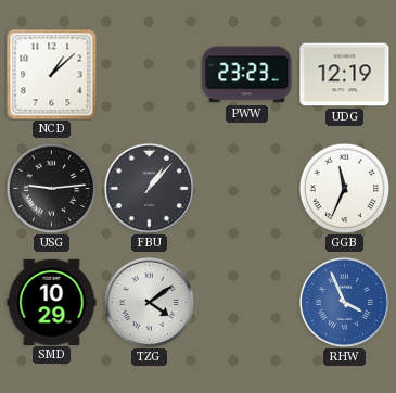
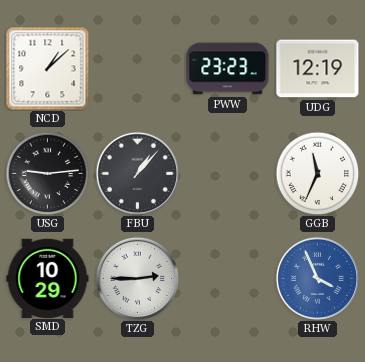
TZG: 4:09 -> 2:45 (137, 278)
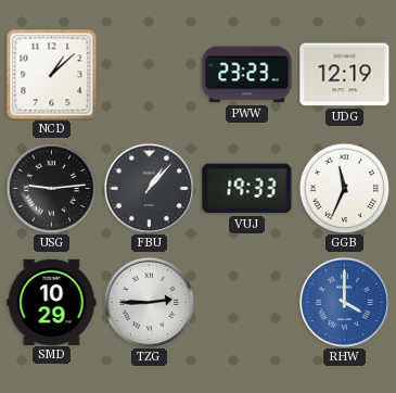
VUJ: none -> 19:33 (247, 189)
RHW: 3:56 -> 4:00 (344, 302)
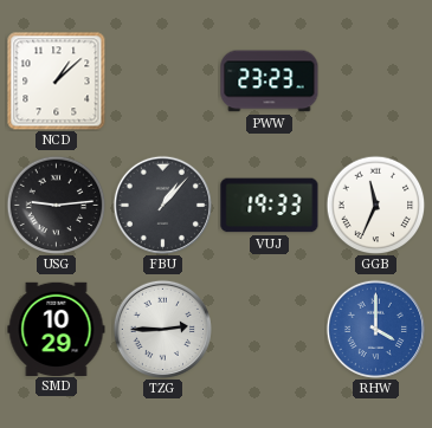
UDG: 12:19 -> none (345, 75)
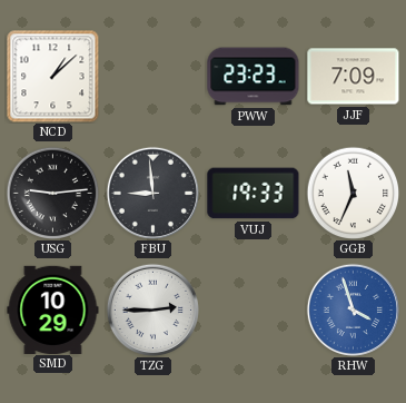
JJF: none -> 7:09 (354, 77)
FBU: 1:07 -> 8:59 (152, 193)
RHW: 4:00 -> 3:57 (353, 309)
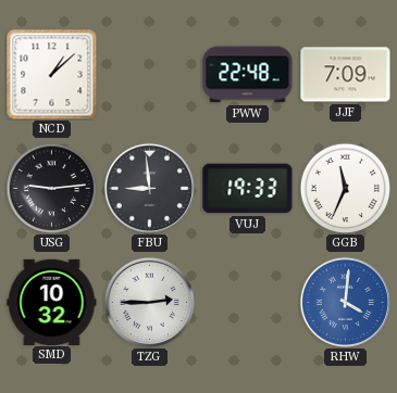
PWW: 23:23 -> 22:48 (248, 75)
SMD: 10:29 -> 10:32 (52, 302)
RHW: 3:57 -> 4:01 (345, 302)
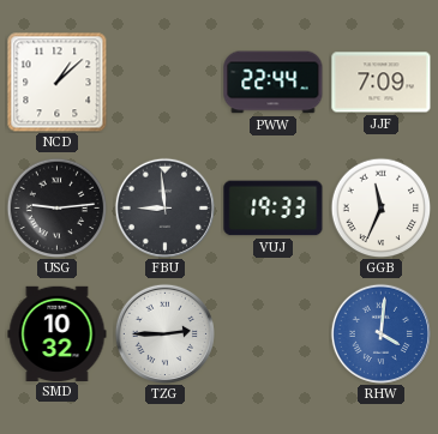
PWW: 22:48 -> 22:44 (274, 83)
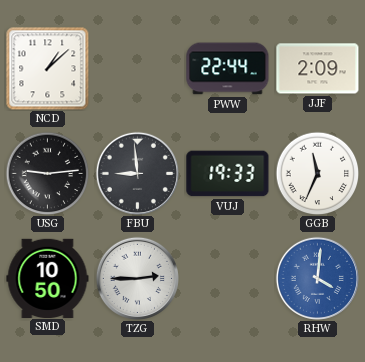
JJF: 7:09 -> 2:09 (318, 69)
SMD: 10:32 -> 10:50 (48, 278)
